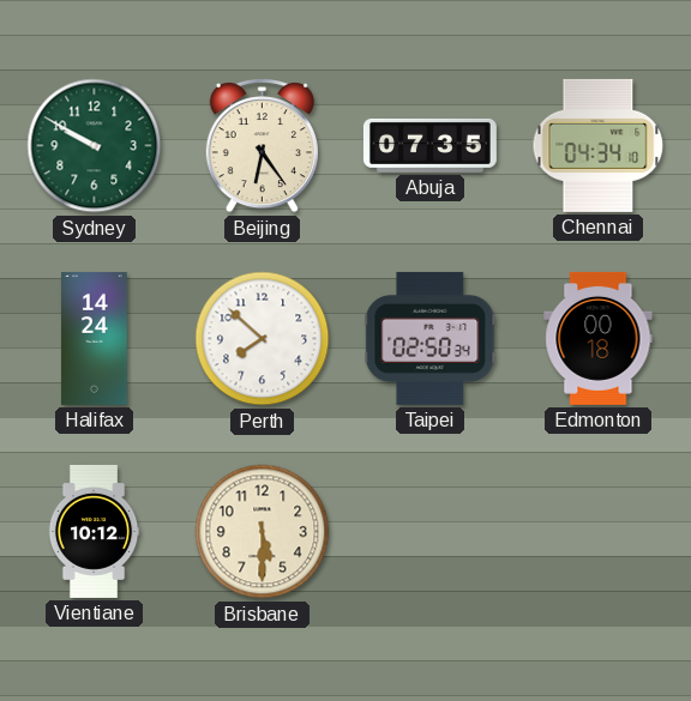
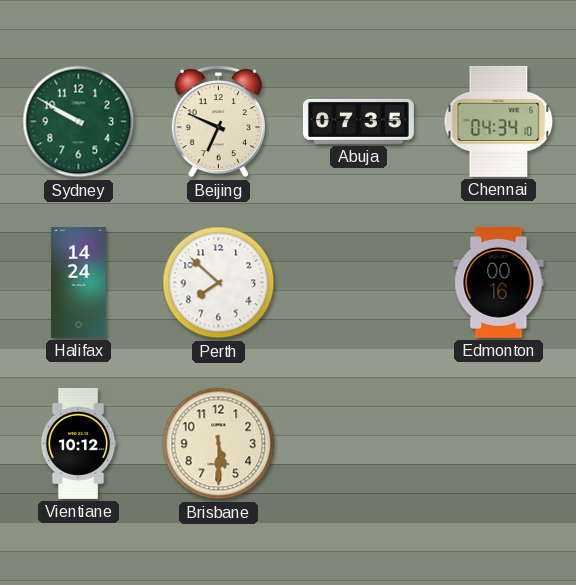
Beijing: 6:24 -> 6:49 (218, 122)
Taipei: 02:50 -> none (431, 338)
Edmonton: 00:18 -> 00:16 (499, 282)
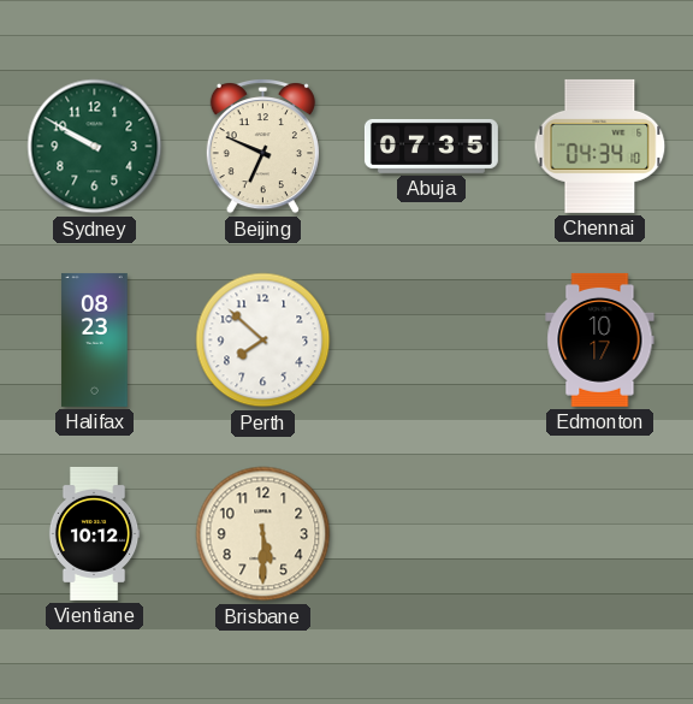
Halifax: 14:24 -> 08:23 (95, 339)
Edmonton: 00:16 -> 10:17 (600, 339)
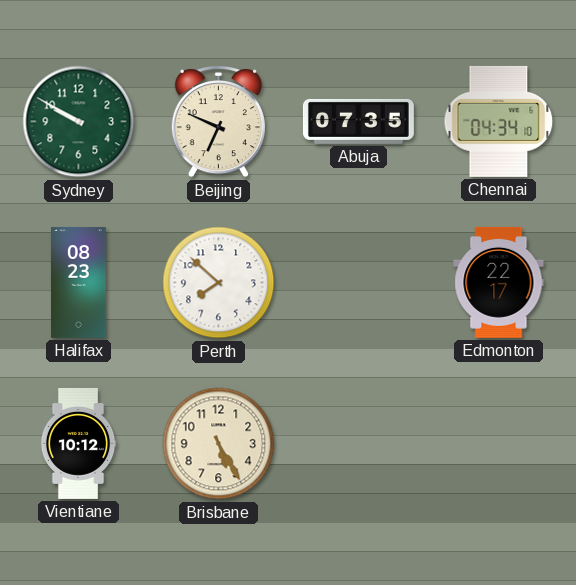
Edmonton: 10:17 -> 22:17 (499, 282)
Brisbane: 5:30 -> 5:25 (219, 444)
